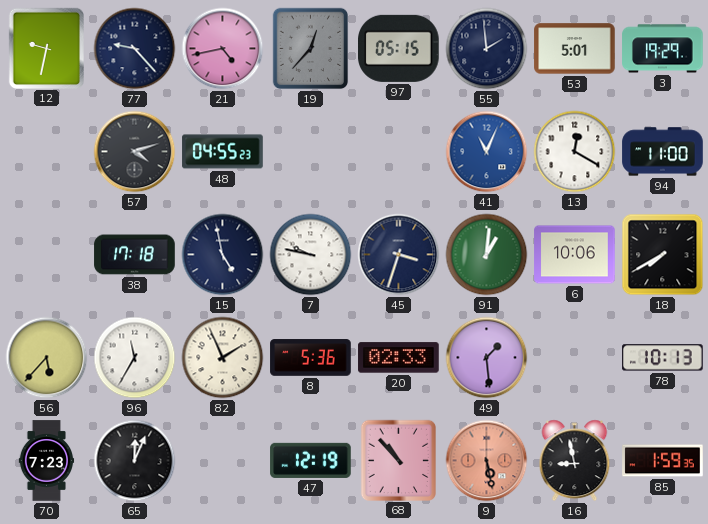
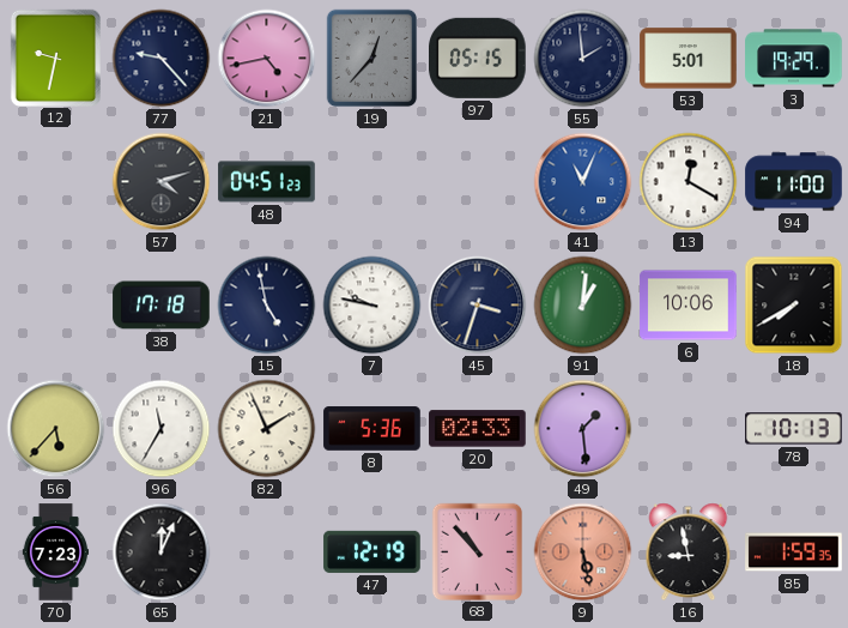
48: 04:55 -> 04:51 (267, 182)
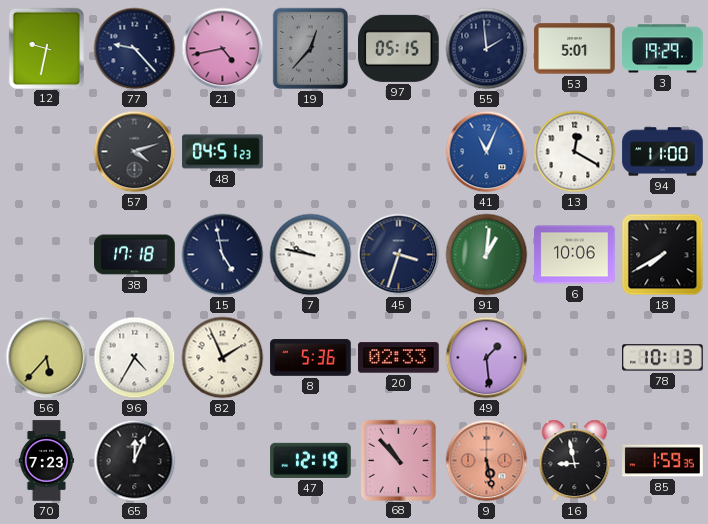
96: 11:35 -> 4:35 (135, 358)
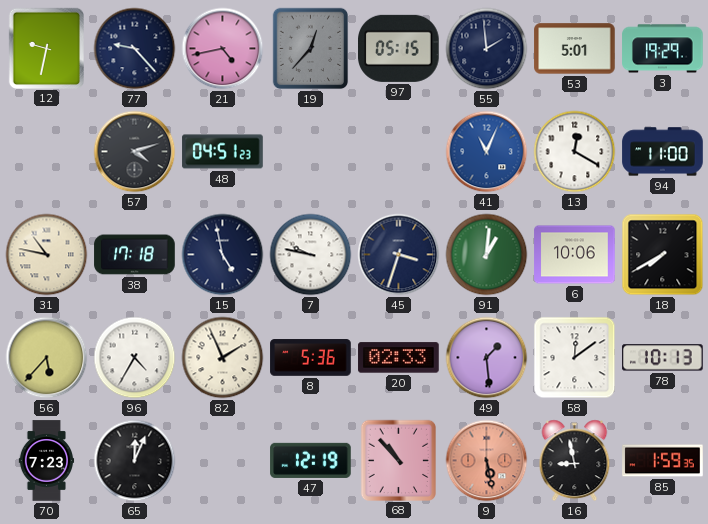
31: none -> 10:47 (47, 255)
58: none -> 12:09 (575, 358)
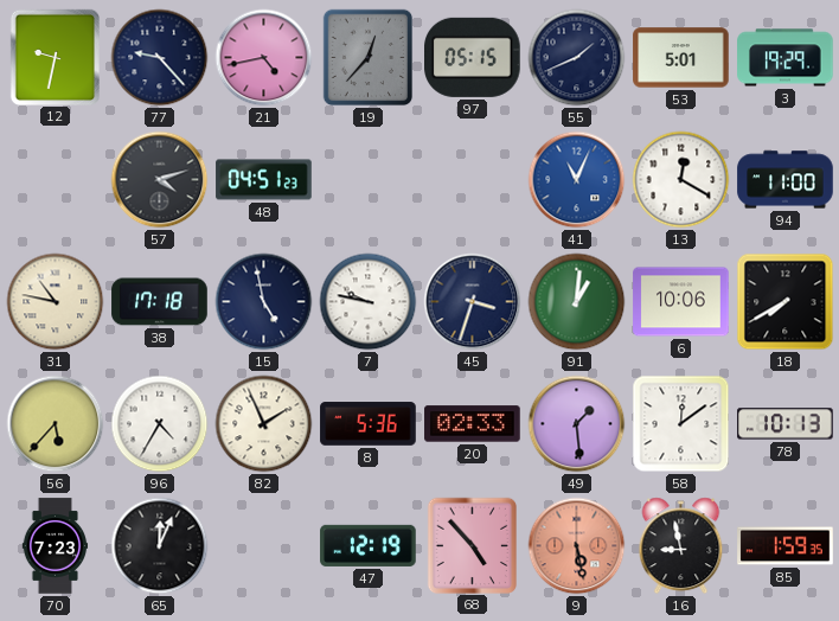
55: 1:59 -> 1:41 (577, 58)
68: 10:53 -> 4:53 (472, 545)
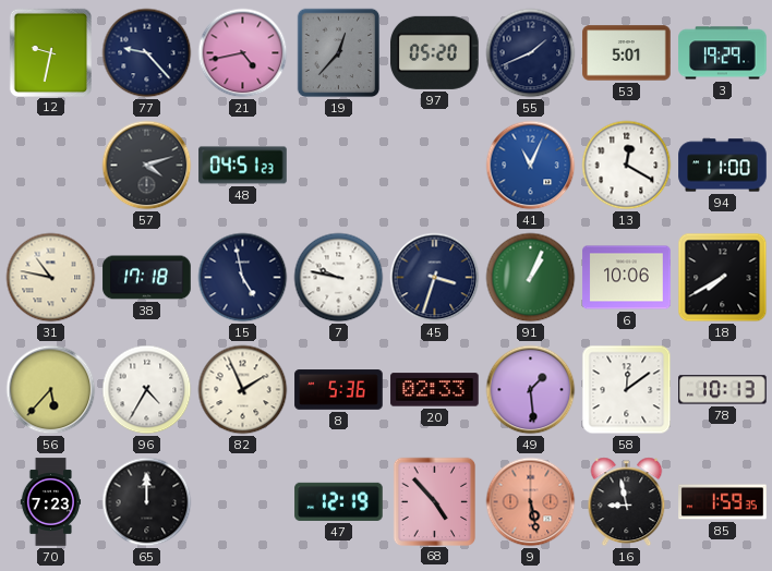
97: 05:15 -> 05:20 (435, 52)
91: 1:01 -> 1:04 (531, 278)
65: 12:04 -> 12:00 (147, 502)
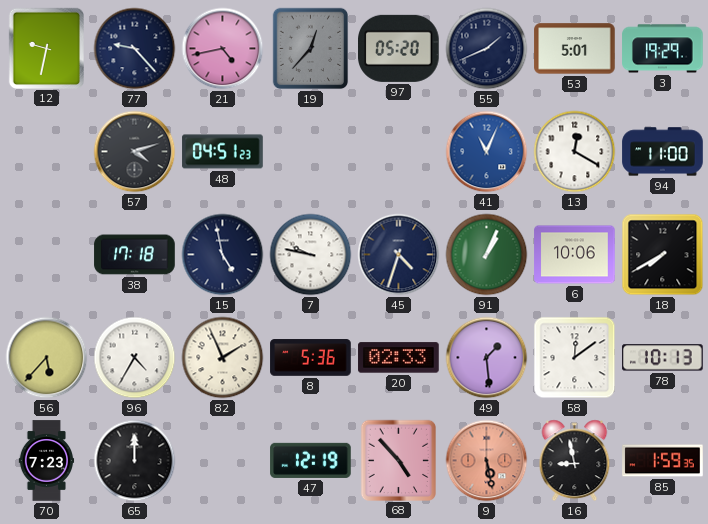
31: 10:47 -> none (51, 278)
45: 3:33 -> 4:33 (399, 255)
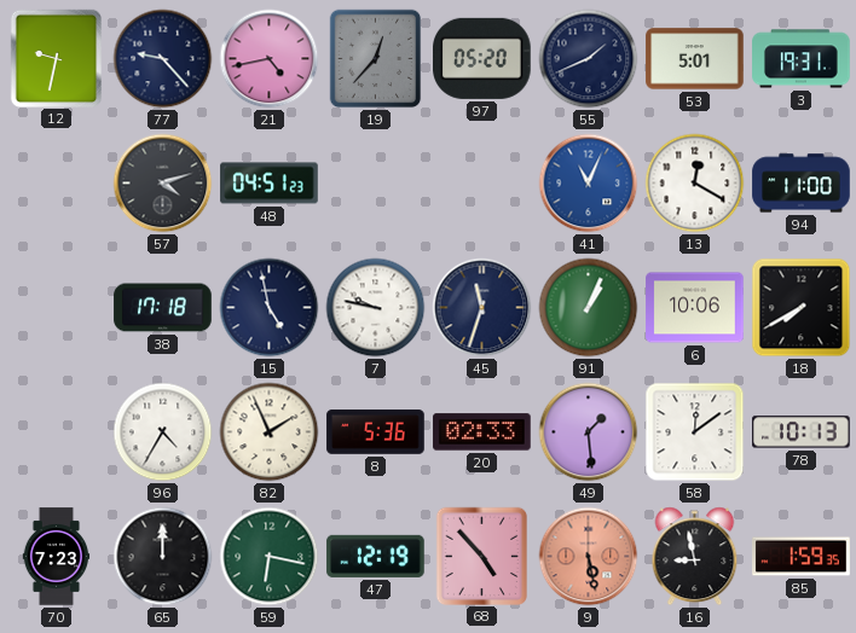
3: 19:29 -> 19:31 (802, 59)
45: 4:33 -> 11:33 (482, 308)
56: 5:37 -> none (47, 358)
59: none -> 6:17 (270, 557)
